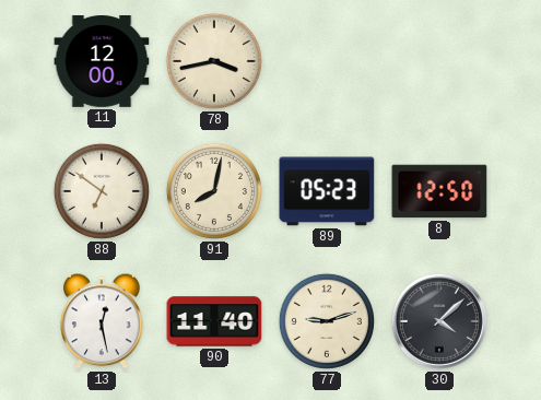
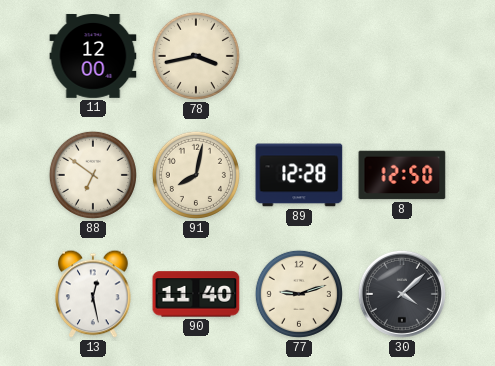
89: 05:23 -> 12:28 (299, 175)
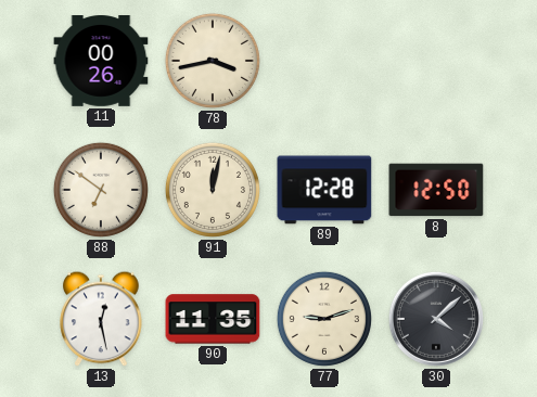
11: 12:00 -> 00:26 (101, 62)
91: 8:02 -> 12:02 (213, 190)
90: 11:40 -> 11:35 (213, 319)
